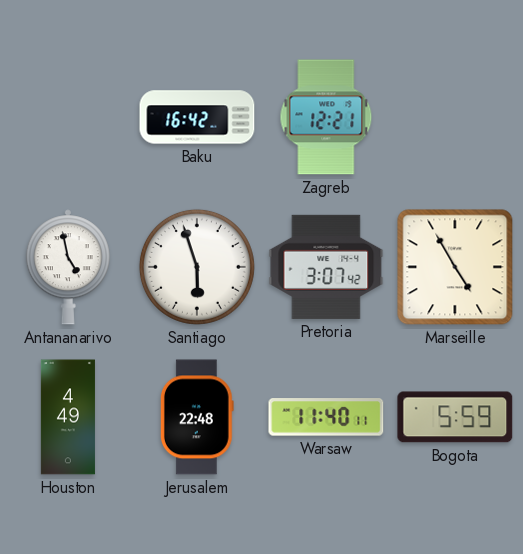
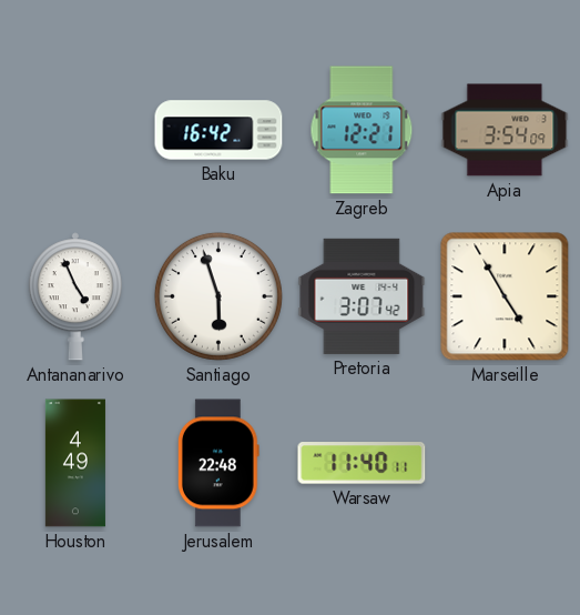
Apia: none -> 3:54 (505, 130)
Antananarivo: 4:58 -> 4:56 (75, 296)
Bogota: 5:59 -> none (455, 417)
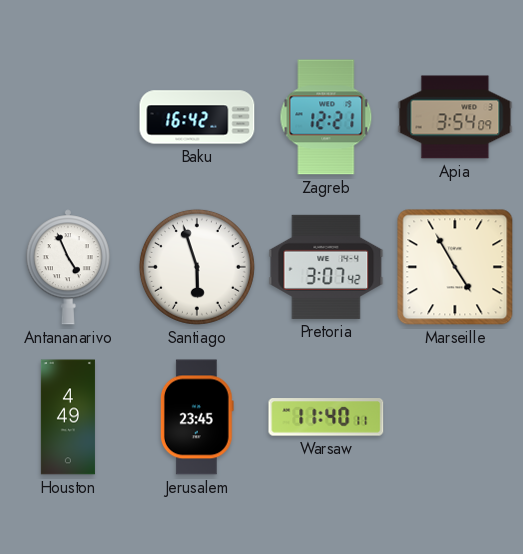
Jerusalem: 22:48 -> 23:45 (197, 417)
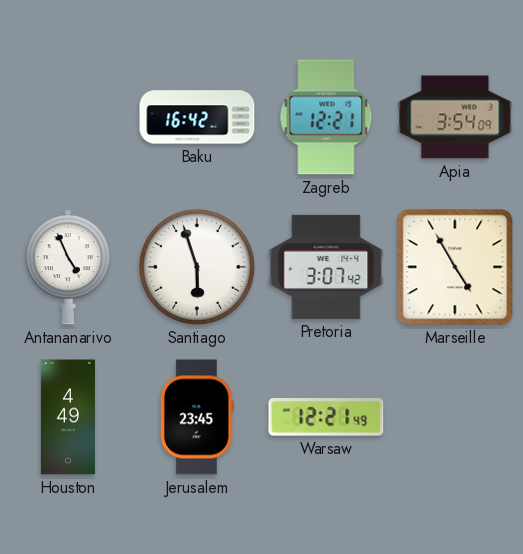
Warsaw: 11:40 -> 12:21 (326, 417)
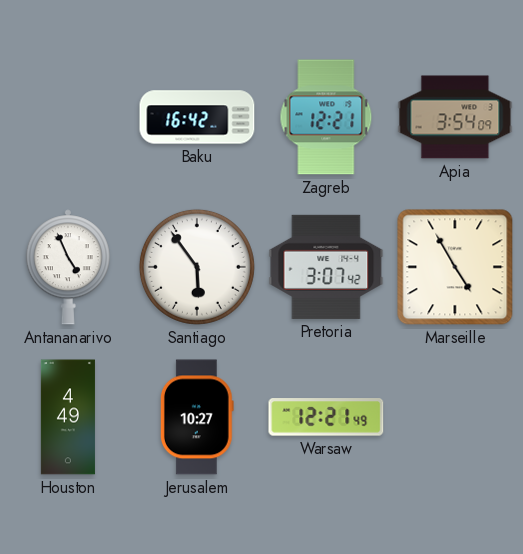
Santiago: 5:57 -> 5:54 (197, 267)
Jerusalem: 23:45 -> 10:27 (197, 417)
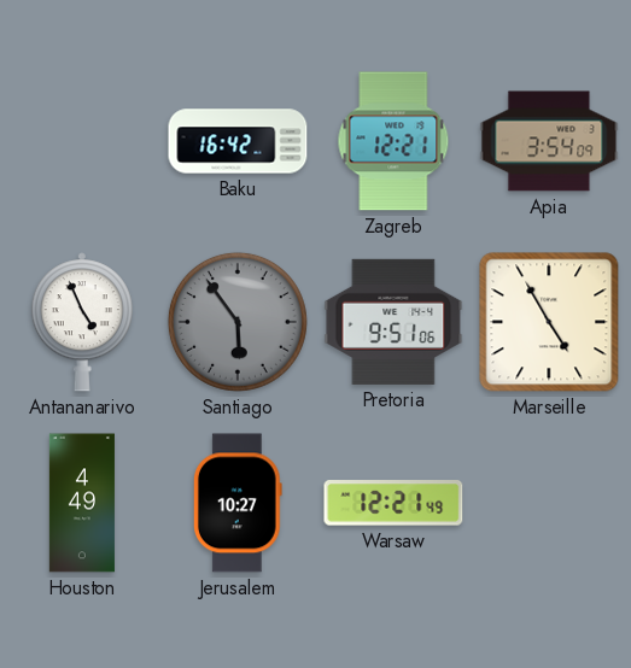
Santiago dial: white -> grey (238, 322)
Pretoria: 3:07 -> 9:51 (393, 322)
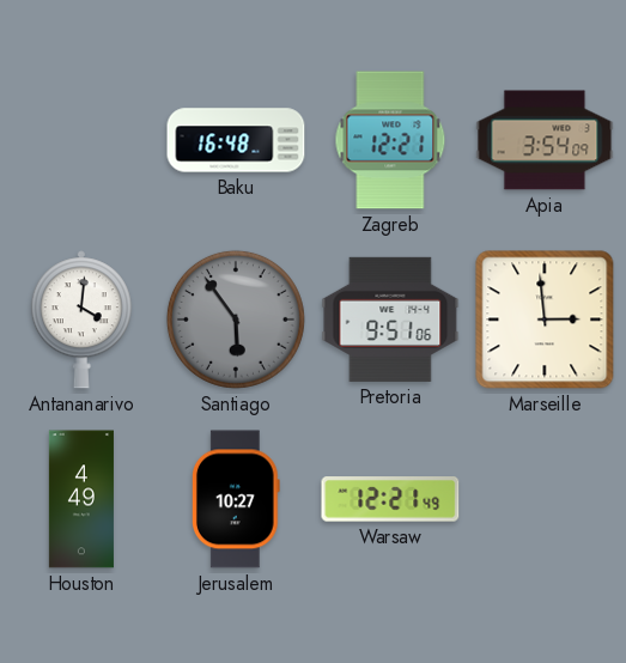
Baku: 16:42 -> 16:48 (236, 140)
Antananarivo: 4:56 -> 4:01 (81, 320)
Marseille: 4:55 -> 2:59 (545, 320)
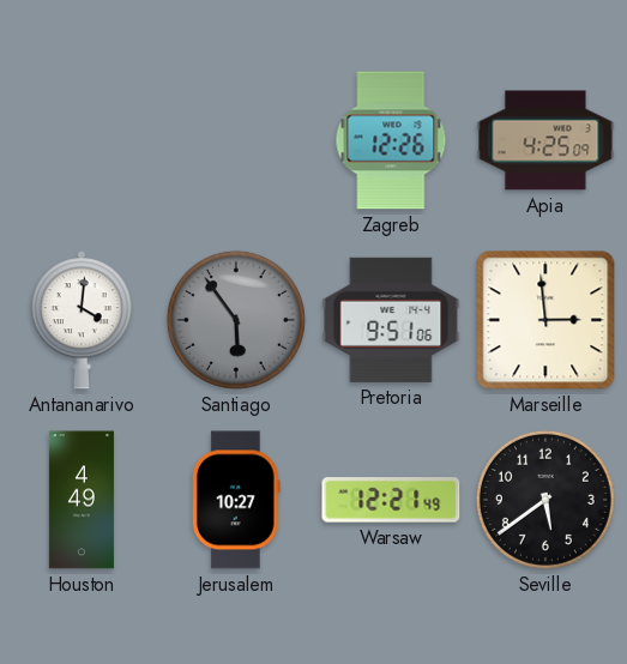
Baku: 16:48 -> none (236, 140)
Zagreb: 12:21 -> 12:26 (391, 140)
Apia: 3:54 -> 4:25 (545, 140)
Seville: none -> 5:39 (545, 500)
